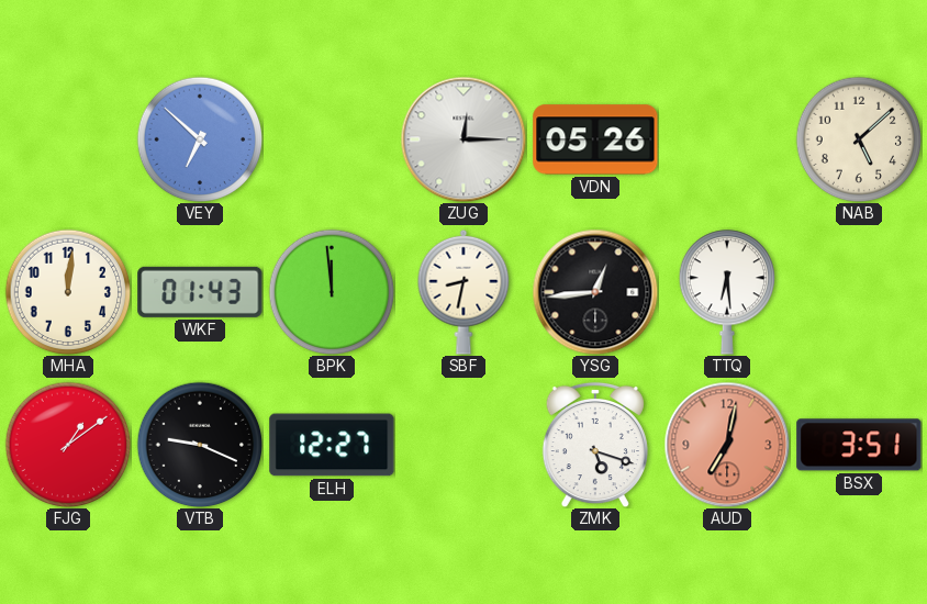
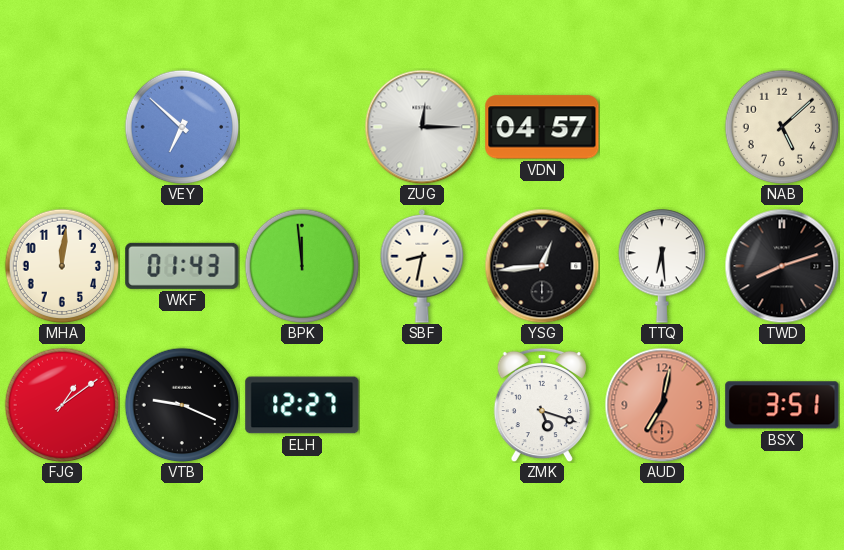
VDN: 05:26 -> 04:57 (542, 127)
TWD: none -> 8:12 (782, 266)
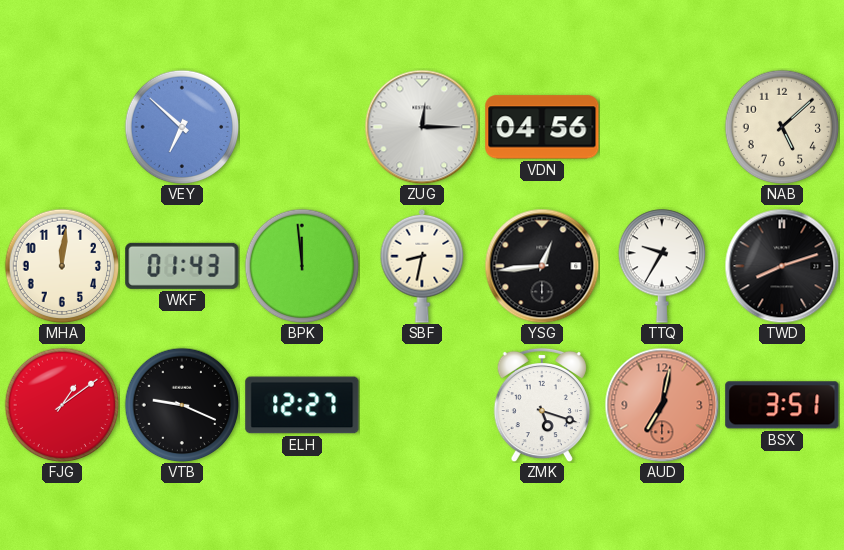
VDN: 04:57 -> 04:56 (542, 127)
TTQ: 6:29 -> 9:35 (661, 266)
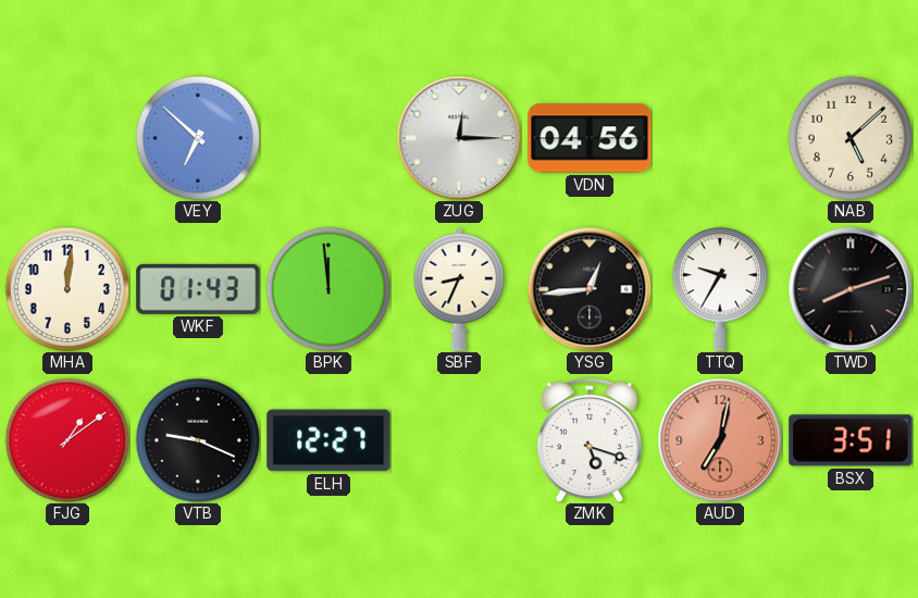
SBF: 8:32 -> 8:34 (459, 289)
